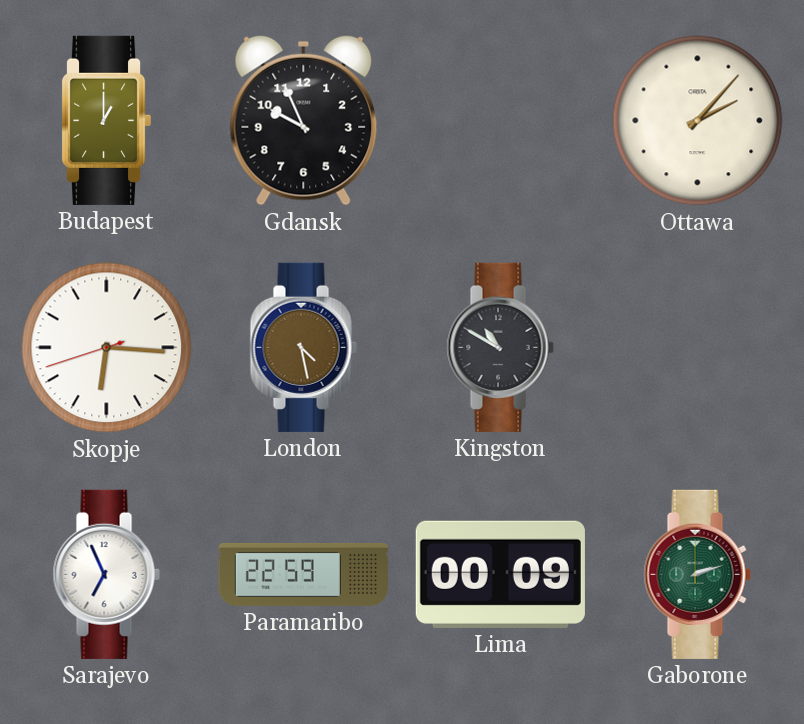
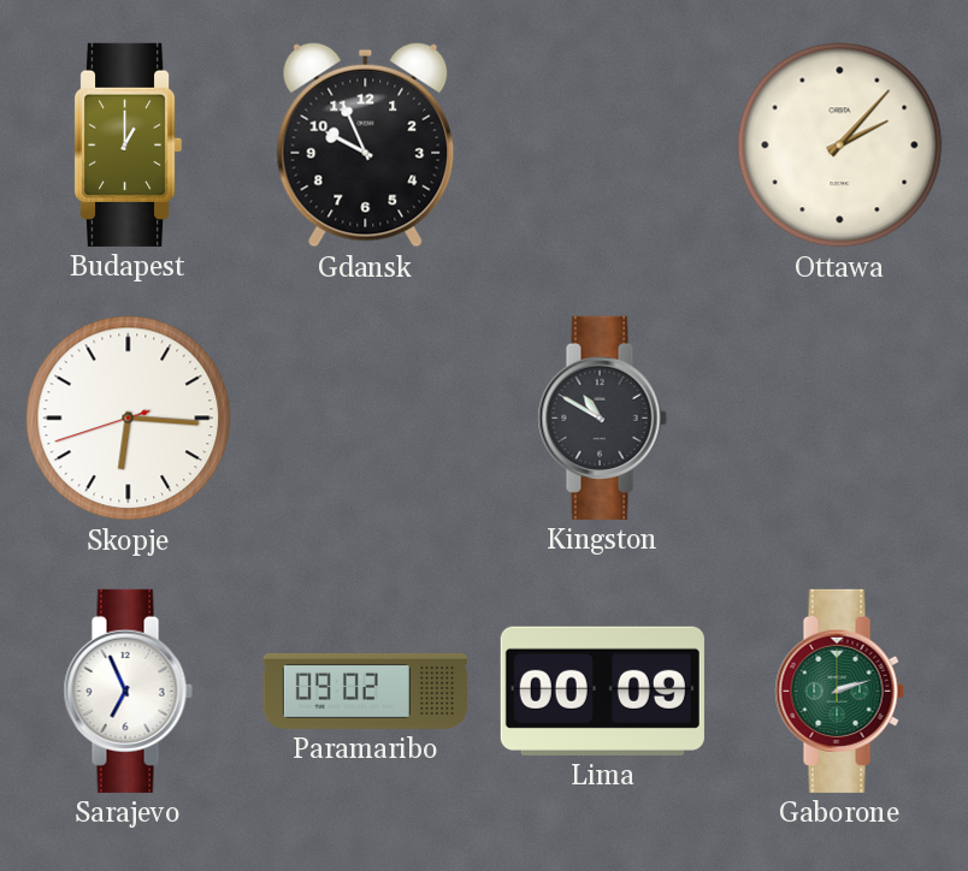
London: 4:28 -> none (303, 347)
Paramaribo: 22:59 -> 09:02 (365, 691)
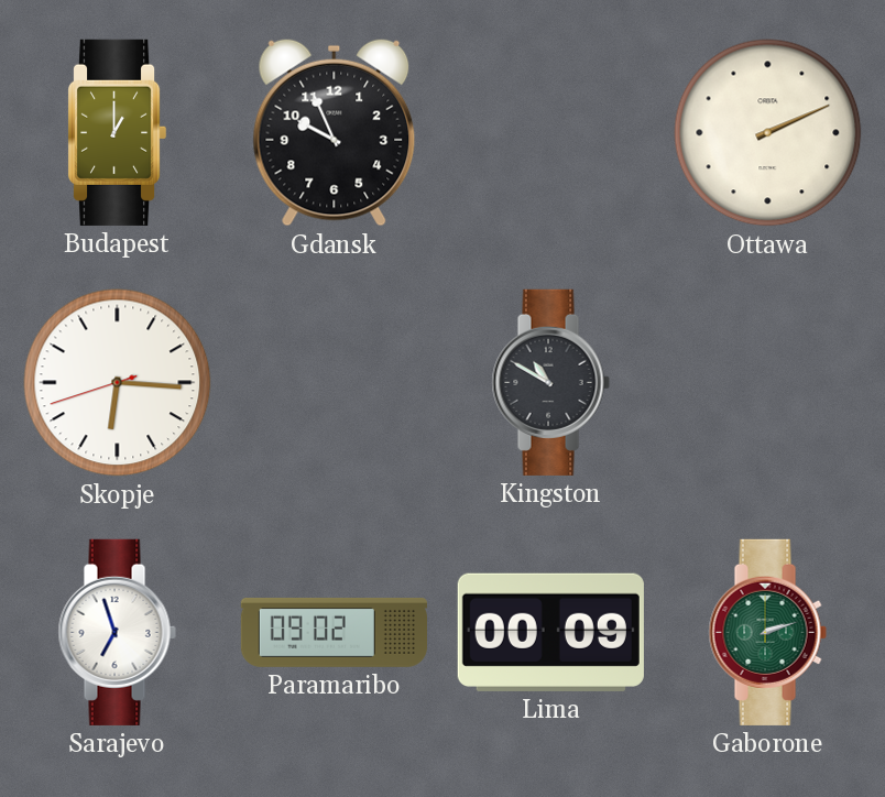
Ottawa: 2:07 -> 2:11 (768, 133)
Sarajevo: 6:56 -> 6:57 (117, 632)
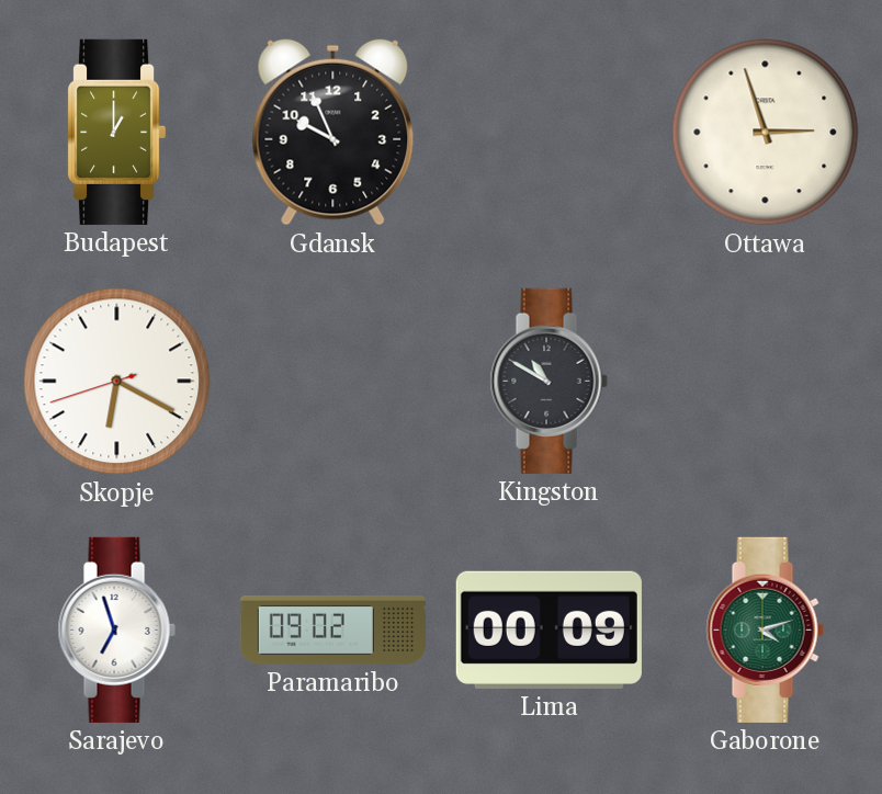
Ottawa: 2:11 -> 2:57 (766, 133)
Skopje: 6:15 -> 6:19 (117, 382)
Gaborone: 2:12 -> 4:12 (765, 629)
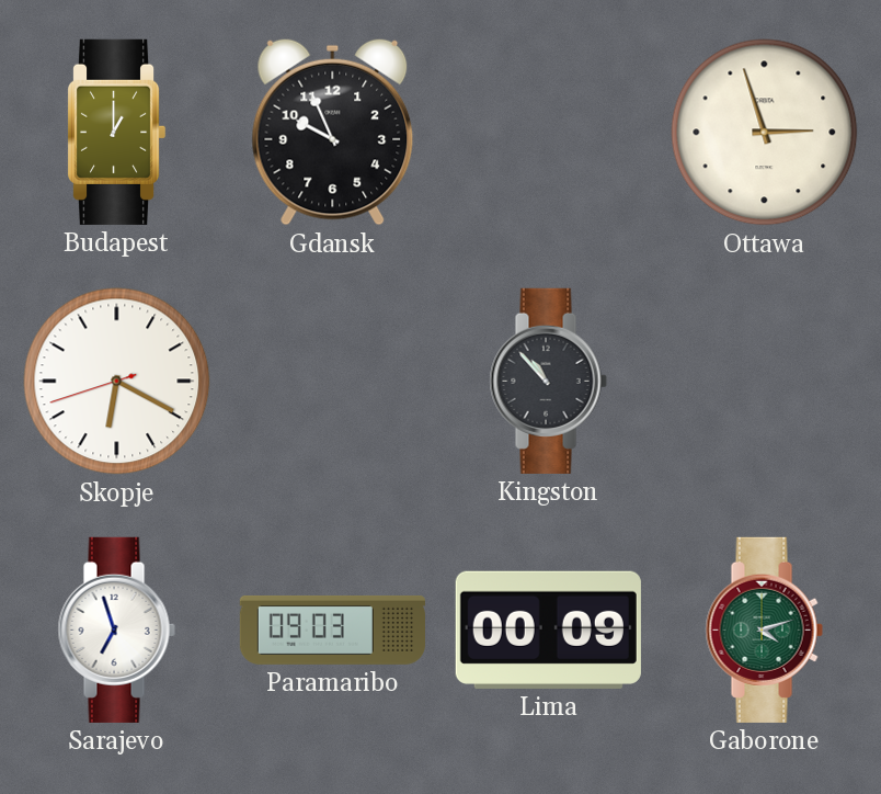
Kingston: 10:50 -> 10:53 (548, 381)
Paramaribo: 09:02 -> 09:03 (332, 629)
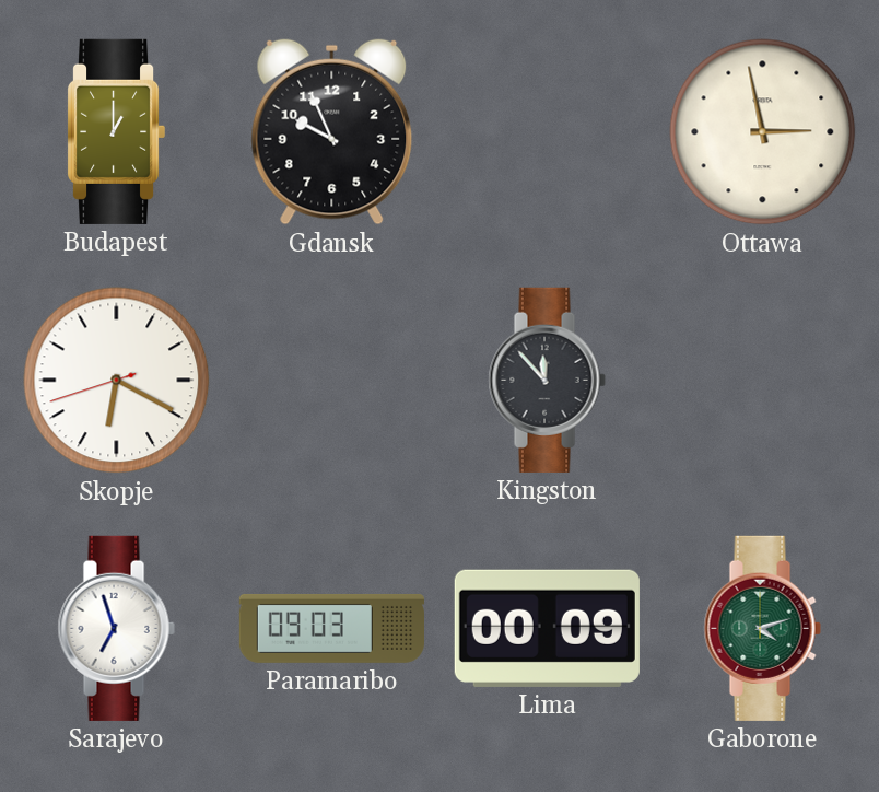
Ottawa: 2:57 -> 2:58 (763, 132)
Kingston: 10:53 -> 11:53 (547, 380)
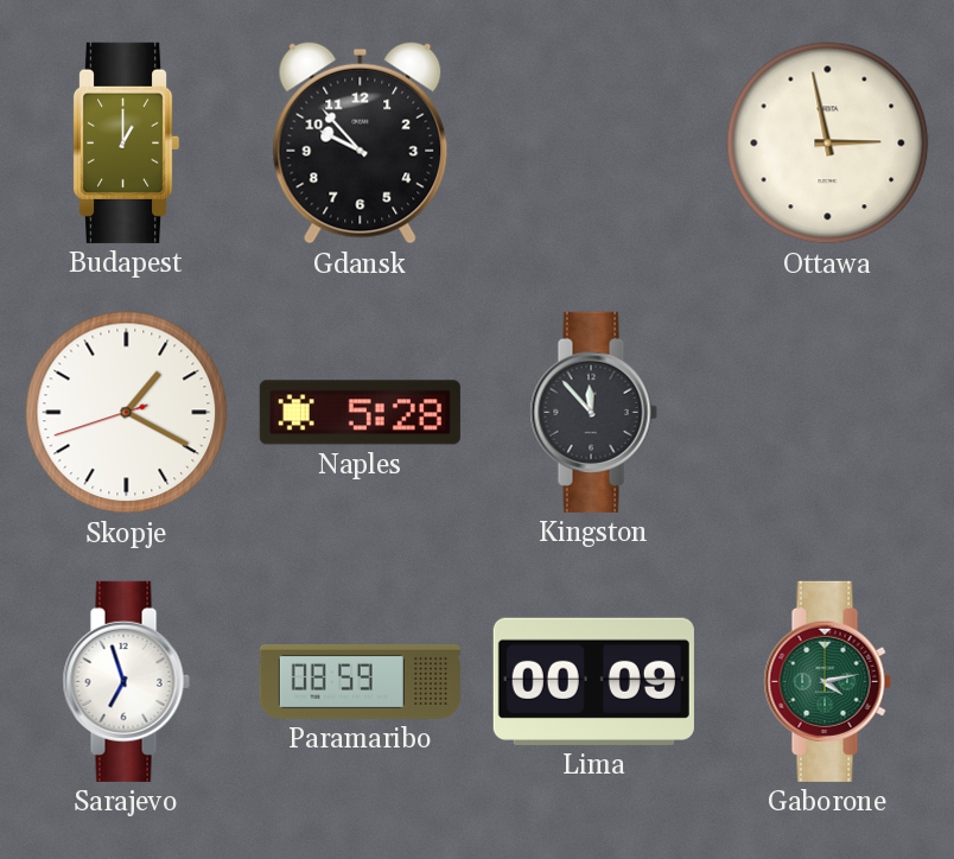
Gdansk: 9:56 -> 9:53 (361, 142)
Skopje: 6:19 -> 1:19 (127, 413)
Naples: none -> 5:28 (360, 413)
Paramaribo: 09:03 -> 08:59 (360, 681)
Gaborone: 4:12 -> 4:13 (827, 681)
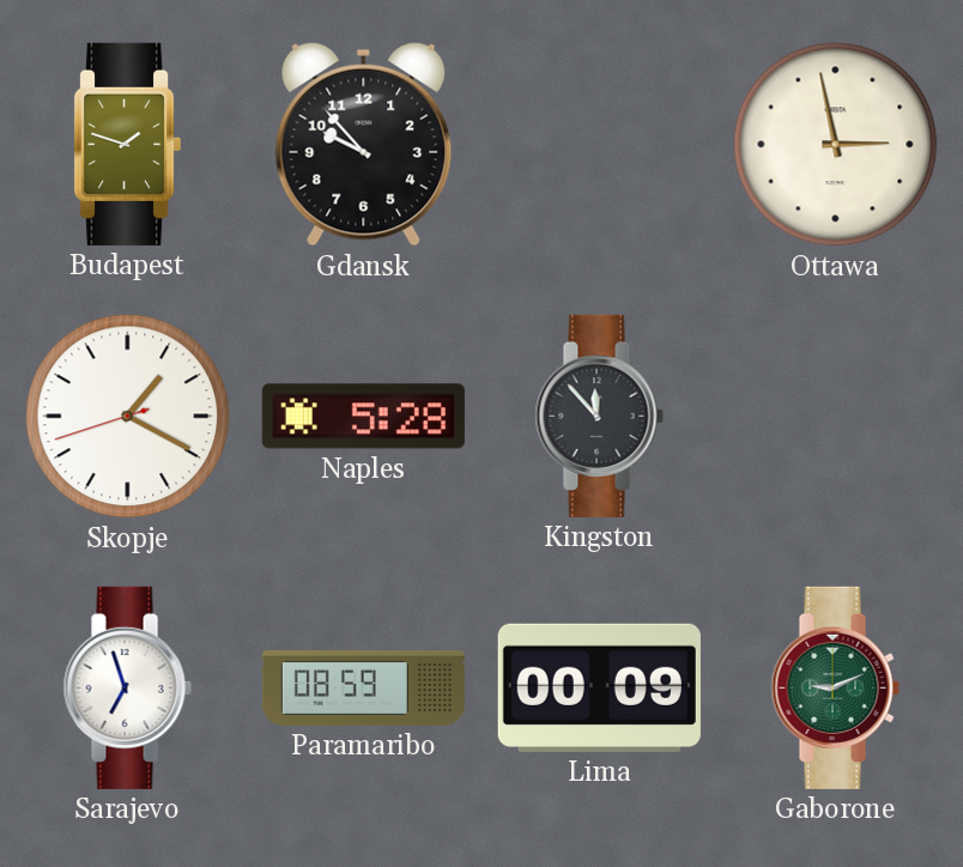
Budapest: 1:00 -> 1:48 (127, 144)
Gaborone: 4:13 -> 9:11 (835, 687)
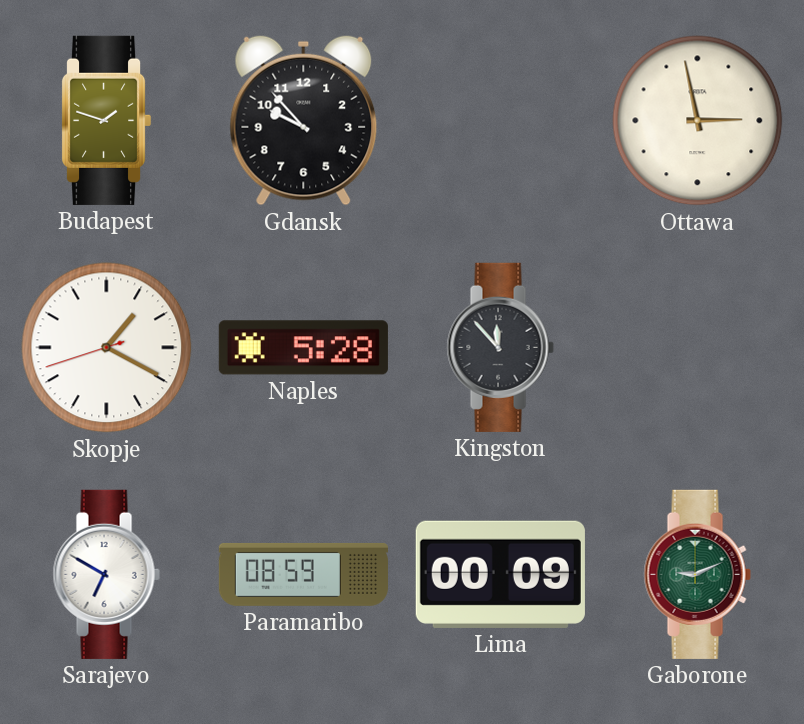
Sarajevo: 6:57 -> 6:50 (106, 574)
